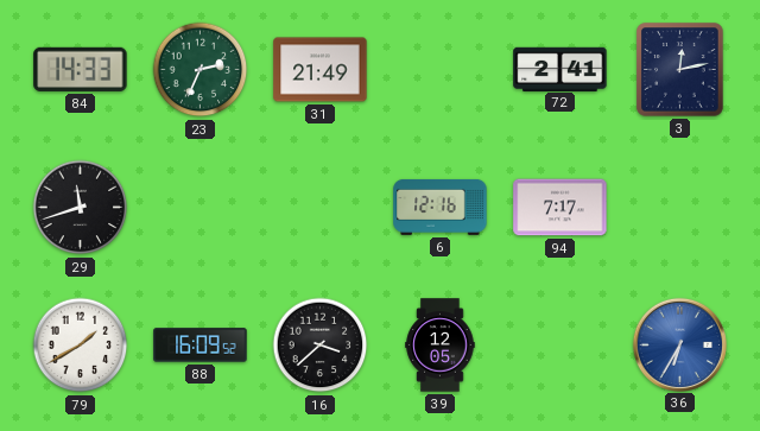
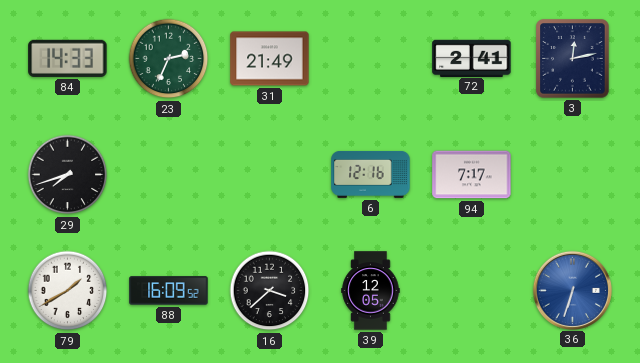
29: 11:42 -> 7:42 (68, 175)
36: 6:35 -> 6:33 (572, 290)
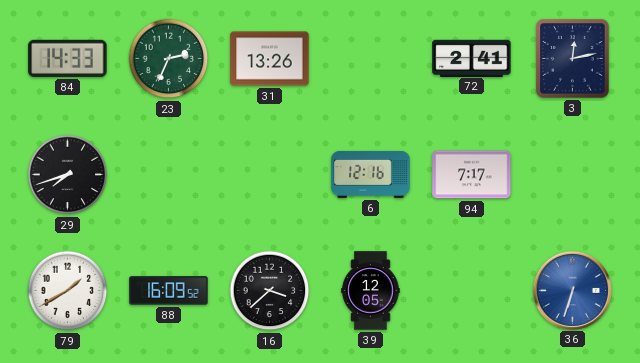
31: 21:49 -> 13:26 (270, 59)
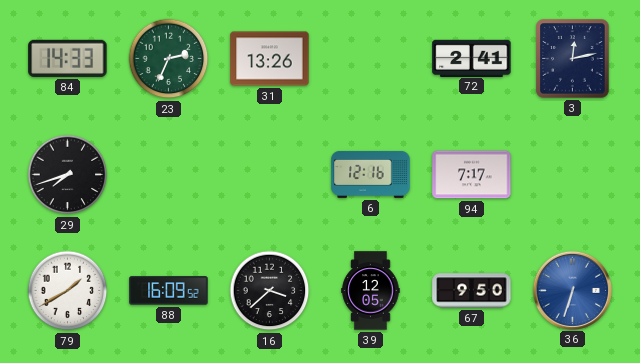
67: none -> 9:50 (472, 291)
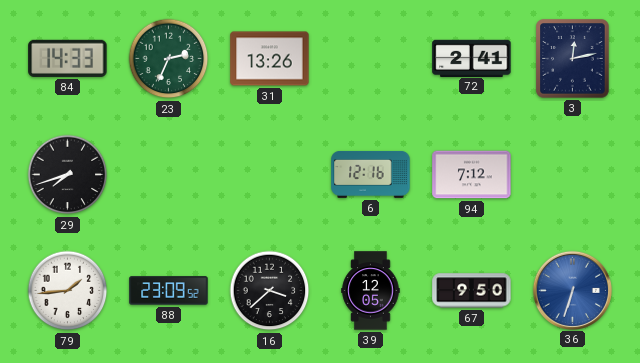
94: 7:17 -> 7:12 (472, 175)
79: 1:40 -> 1:44 (68, 291)
88: 16:09 -> 23:09 (169, 291)
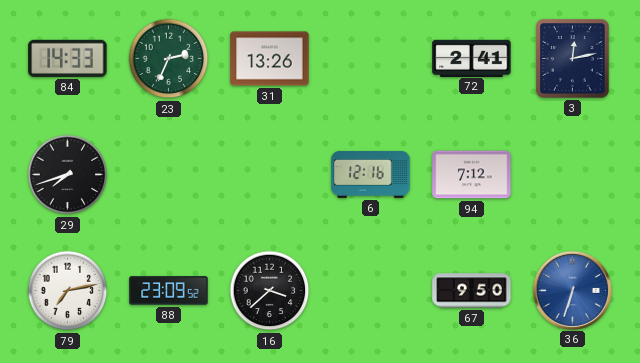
79: 1:44 -> 7:13 (68, 291)
39: 12:05 -> none (371, 291)
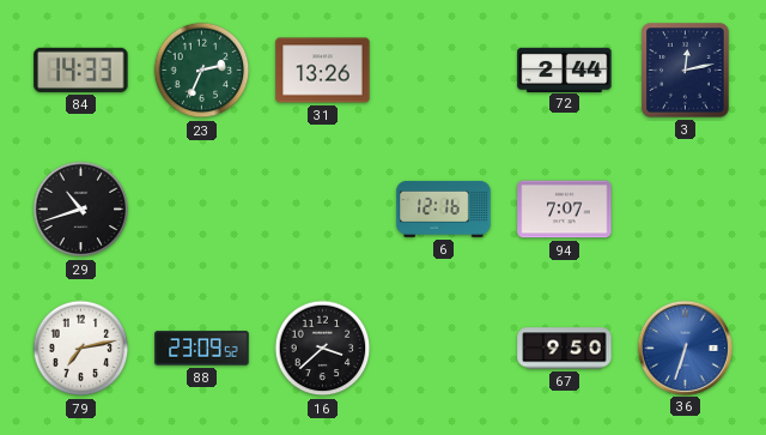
72: 2:41 -> 2:44 (565, 70)
29: 7:42 -> 10:42 (81, 210)
94: 7:12 -> 7:07 (565, 210)
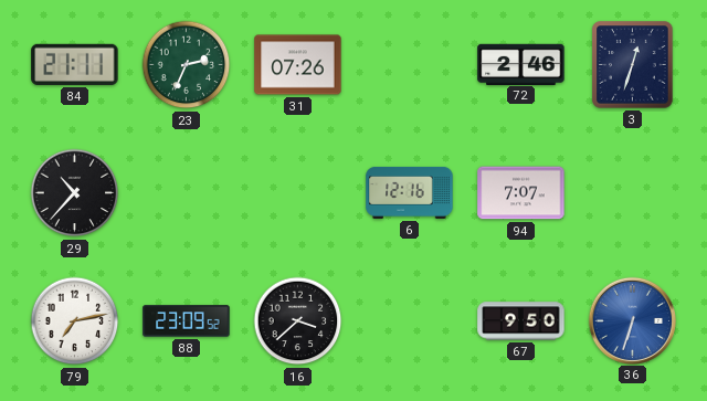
84: 14:33 -> 21:11 (75, 64)
31: 13:26 -> 07:26 (298, 65)
72: 2:44 -> 2:46 (521, 64)
3: 12:13 -> 12:33 (633, 65)
29: 10:42 -> 10:37 (75, 193)
